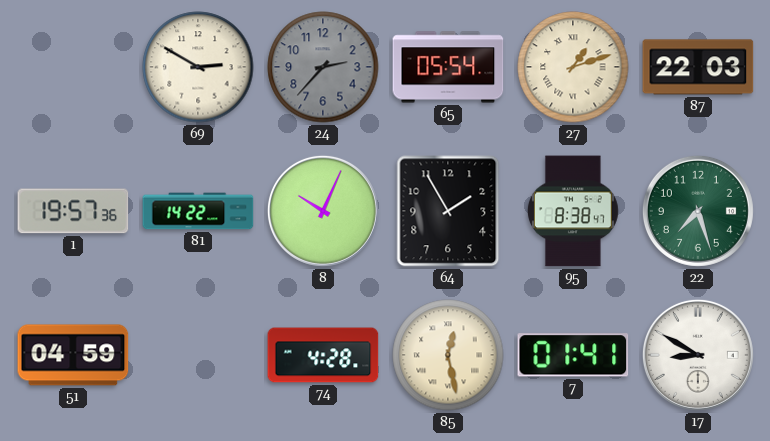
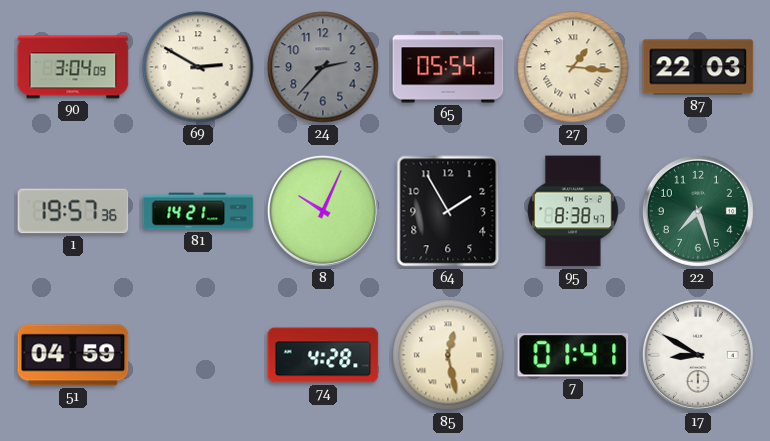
90: none -> 3:04 (73, 67)
27: 1:12 -> 1:16 (573, 67)
81: 14:22 -> 14:21 (198, 211)
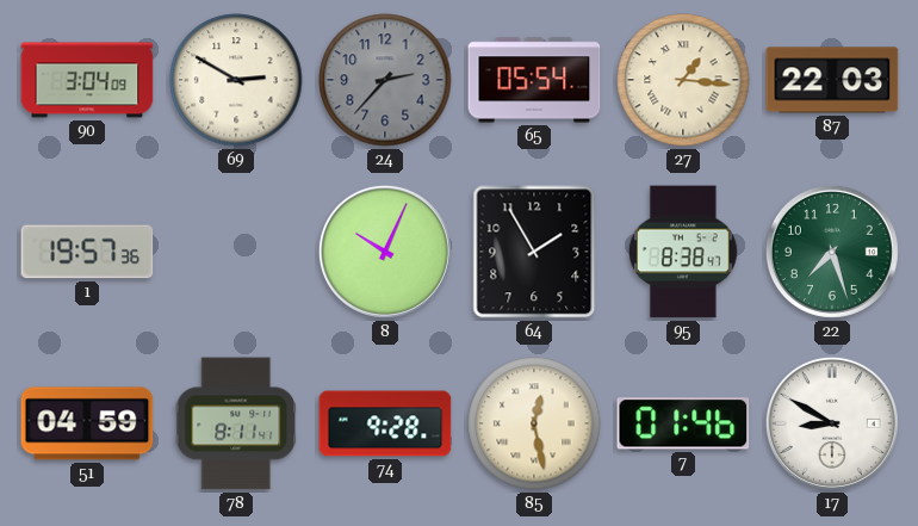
81: 14:21 -> none (198, 211)
78: none -> 8:11 (236, 423)
74: 4:28 -> 9:28 (385, 423)
7: 01:41 -> 01:46 (683, 423)
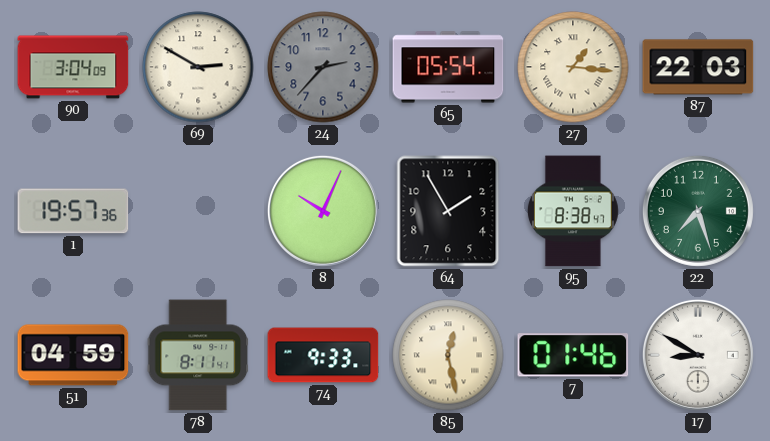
74: 9:28 -> 9:33 (323, 355)
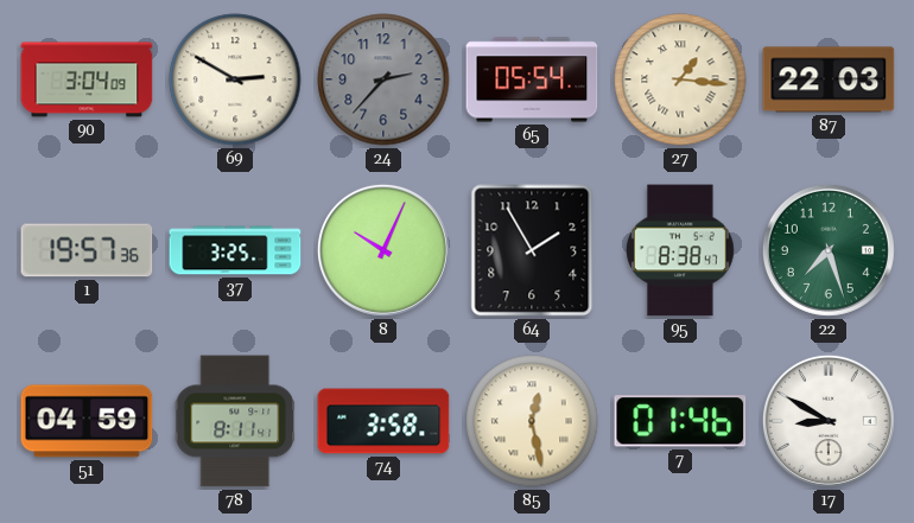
37: none -> 3:25 (235, 250)
74: 9:33 -> 3:58 (383, 421)
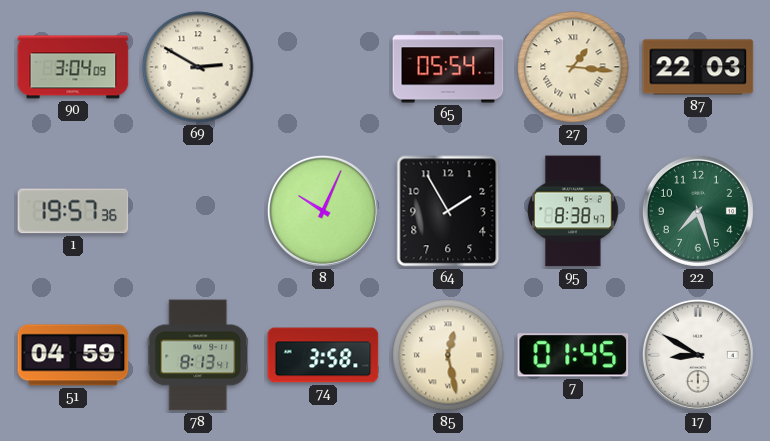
24: 2:37 -> none (383, 79)
37: 3:25 -> none (235, 250)
78: 8:11 -> 8:13 (198, 355)
7: 01:46 -> 01:45 (573, 355)
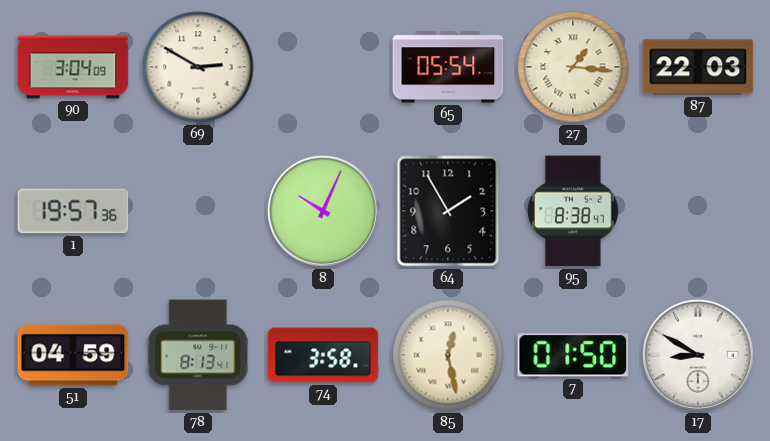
22: 7:27 -> none (698, 211)
7: 01:45 -> 01:50 (573, 355)
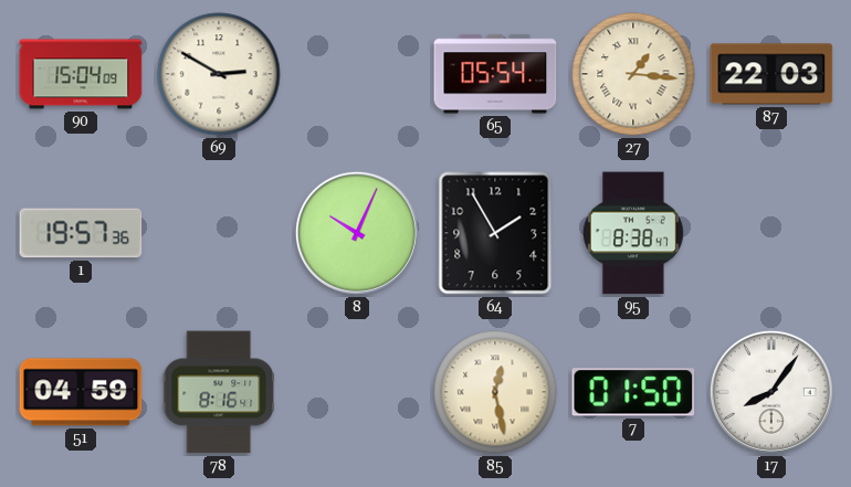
90: 3:04 -> 15:04 (81, 74)
78: 8:13 -> 8:16 (219, 392)
74: 3:58 -> none (323, 355)
17: 8:50 -> 8:06 (771, 392)
